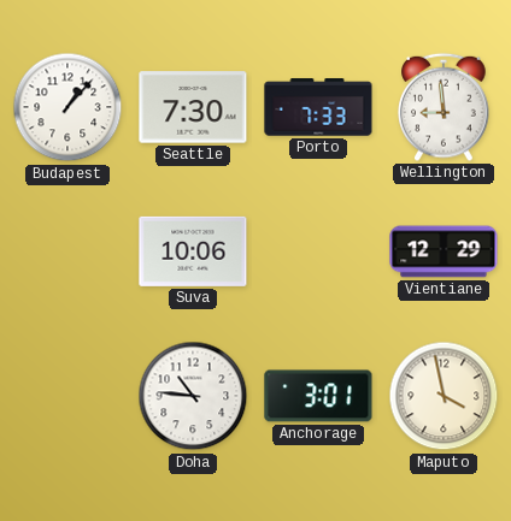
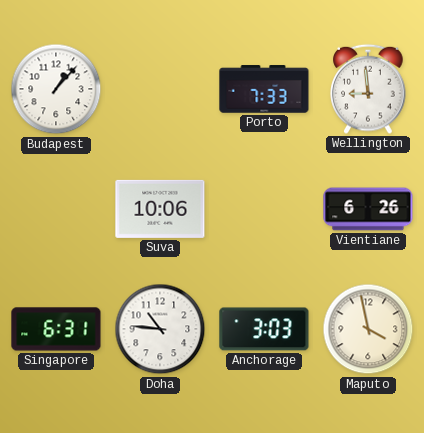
Seattle: 7:30 -> none (193, 107)
Vientiane: 12:29 -> 6:26 (368, 209)
Singapore: none -> 6:31 (56, 329)
Anchorage: 3:01 -> 3:03 (264, 329)
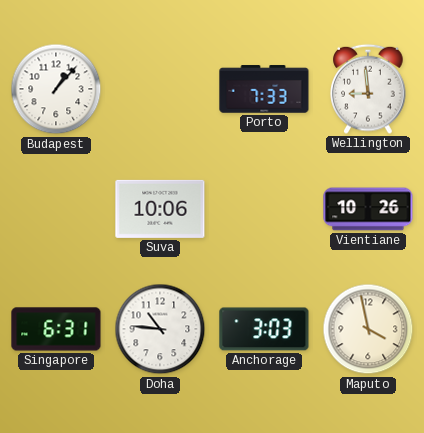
Vientiane: 6:26 -> 10:26 (368, 209)
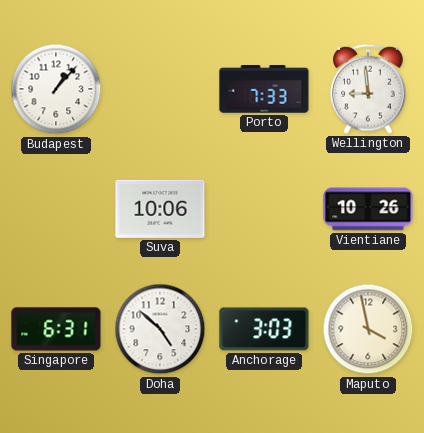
Doha: 10:46 -> 4:52 (160, 329)
